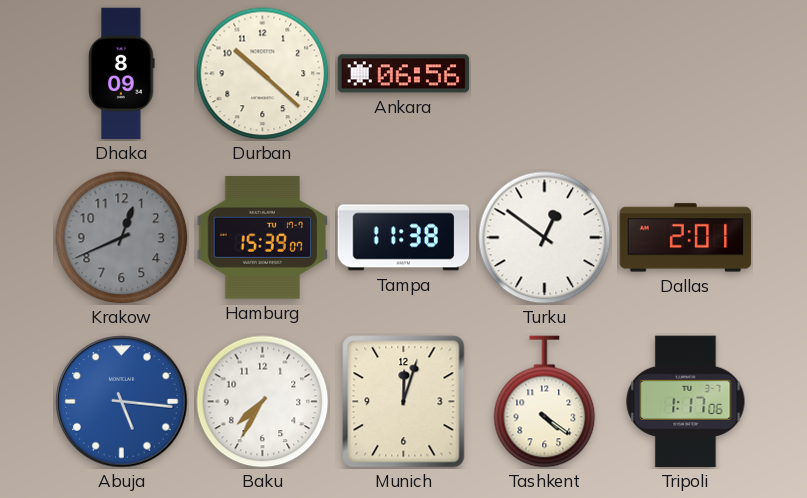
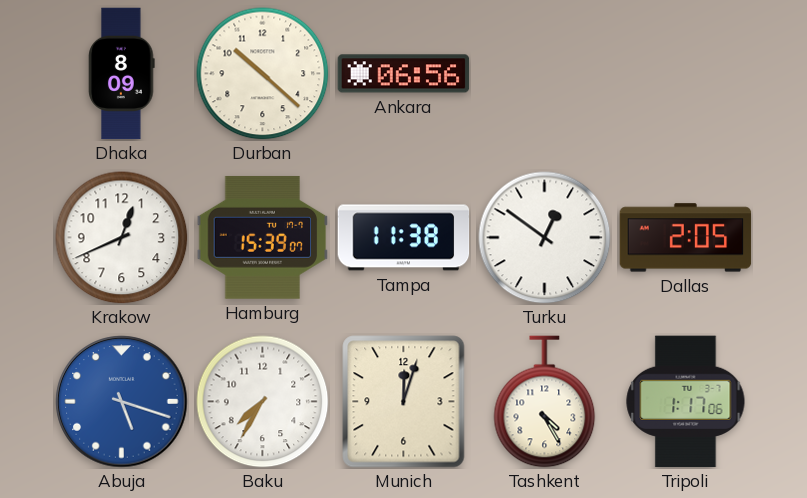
Krakow dial: grey -> white (122, 238)
Dallas: 2:01 -> 2:05 (686, 238)
Abuja: 5:16 -> 5:18 (122, 402)
Tashkent: 4:21 -> 4:25 (545, 402)
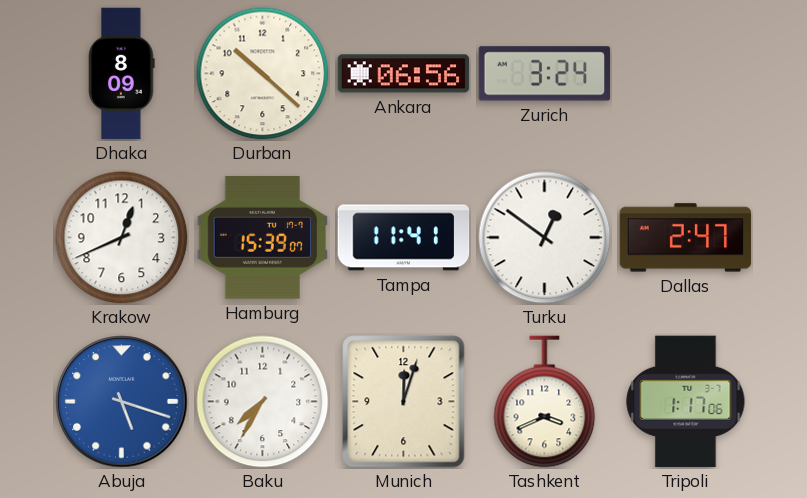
Zurich: none -> 3:24 (545, 74)
Tampa: 11:38 -> 11:41 (404, 238)
Dallas: 2:05 -> 2:47 (686, 238)
Tashkent: 4:25 -> 3:41 (545, 402)
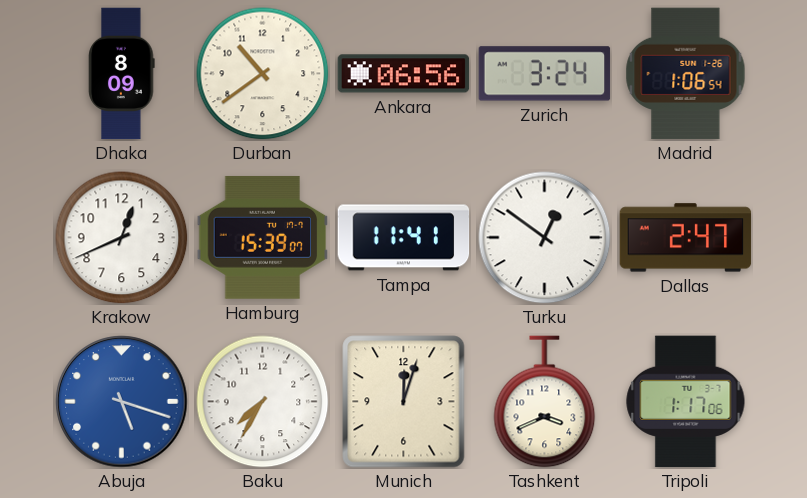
Durban: 10:22 -> 10:39 (263, 74)
Madrid: none -> 1:06 (686, 74)
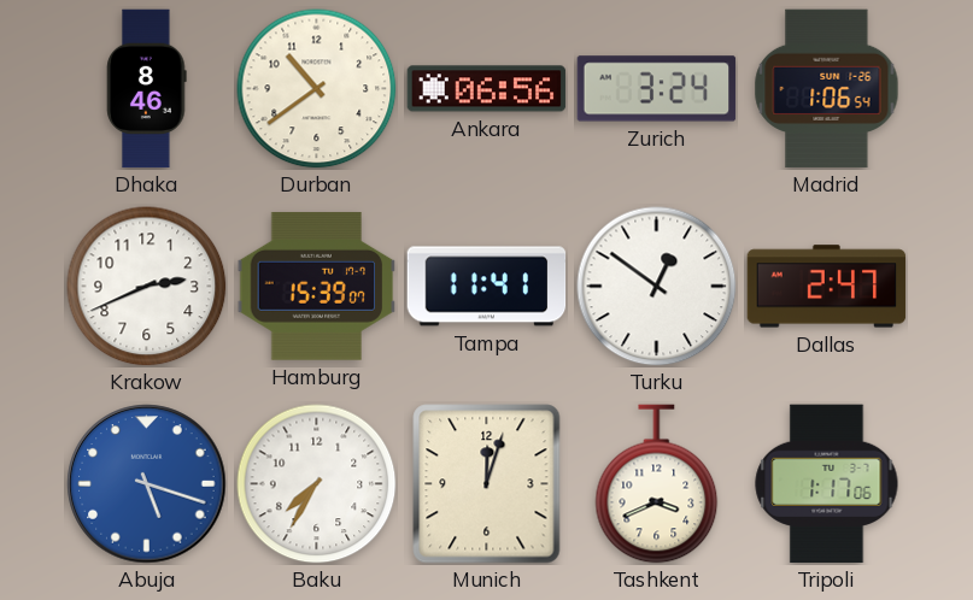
Dhaka: 8:09 -> 8:46 (147, 89)
Krakow: 12:41 -> 2:41 (147, 287)
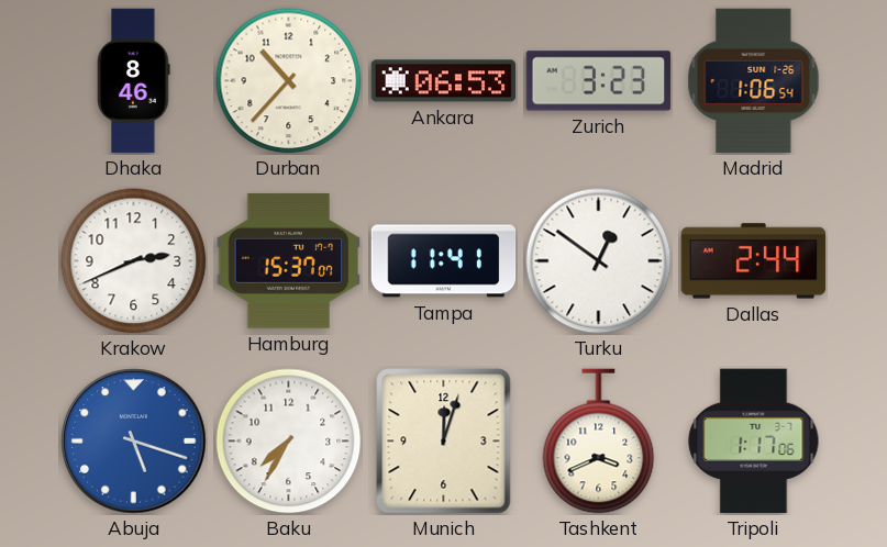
Durban: 10:39 -> 10:37 (289, 81)
Ankara: 06:56 -> 06:53 (444, 81)
Zurich: 3:24 -> 3:23 (599, 81)
Hamburg: 15:39 -> 15:37 (289, 260)
Dallas: 2:47 -> 2:44 (754, 261)
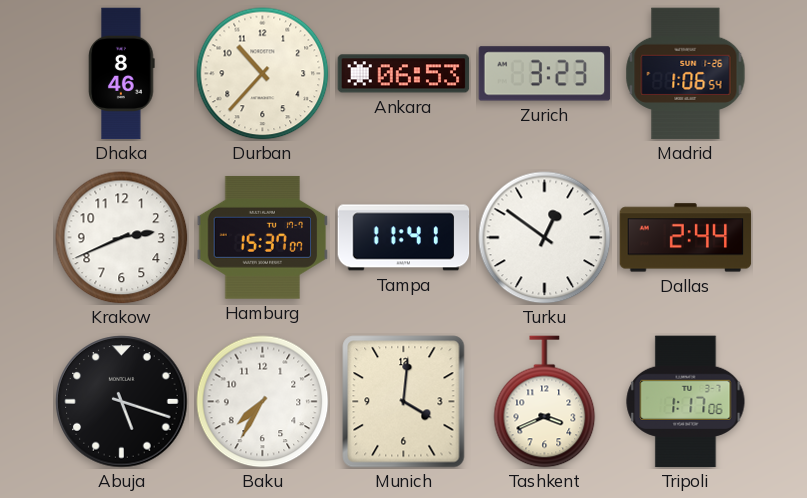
Abuja dial: blue -> black (122, 402)
Munich: 12:03 -> 4:01 (404, 402)
